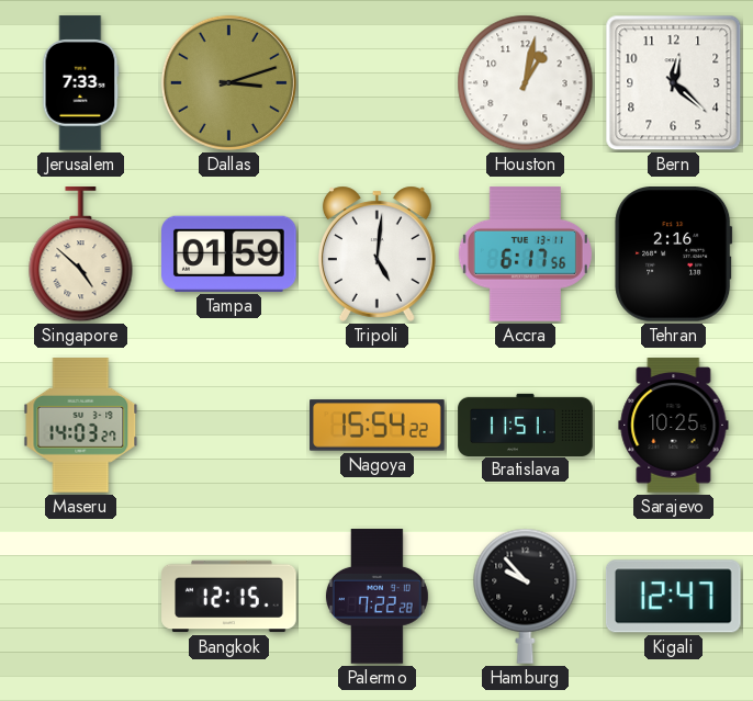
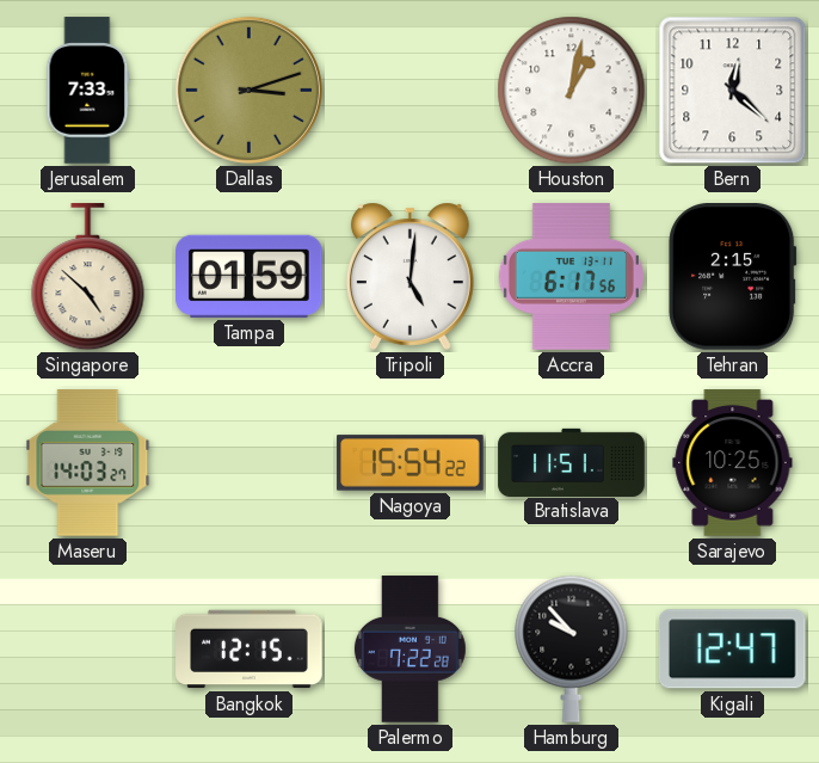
Tehran: 2:16 -> 2:15 (733, 277)
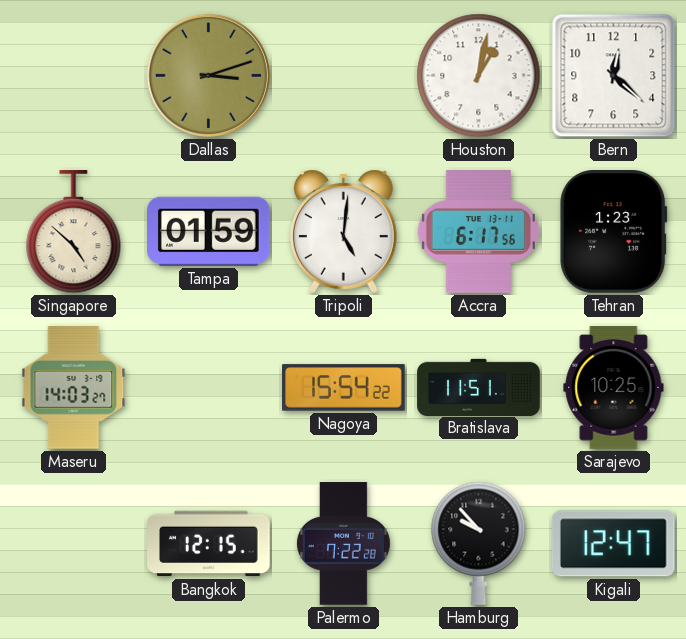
Jerusalem: 7:33 -> none (88, 91)
Tehran: 2:15 -> 1:23 (614, 232)
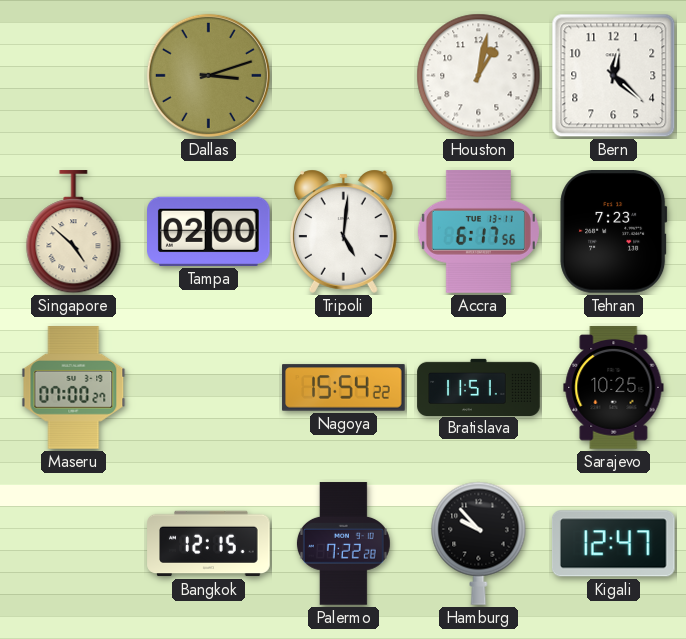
Tampa: 01:59 -> 02:00 (209, 231)
Tehran: 1:23 -> 7:23 (614, 232)
Maseru: 14:03 -> 07:00 (74, 388)
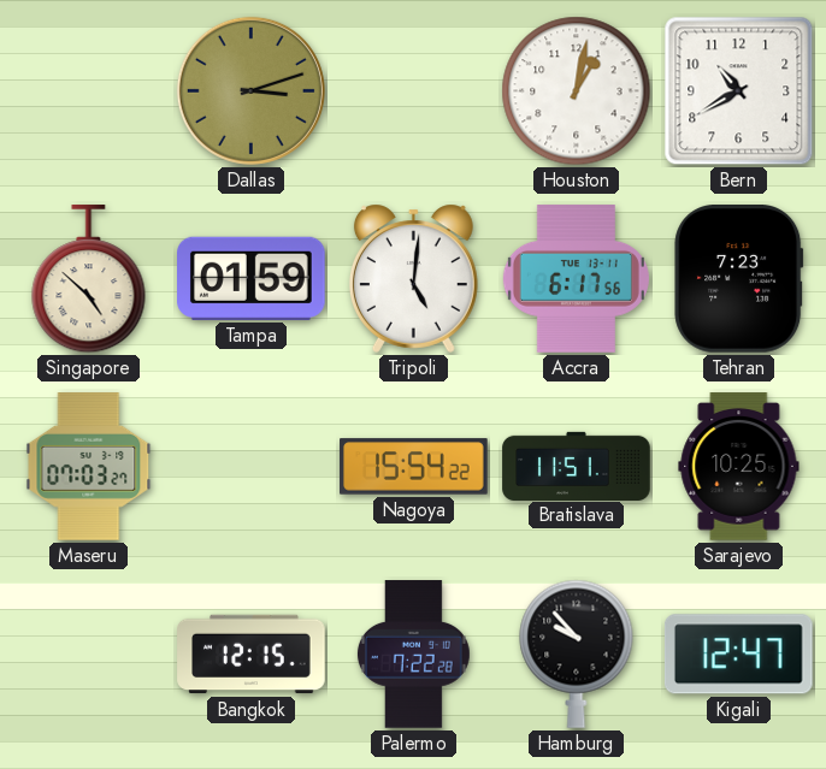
Bern: 12:22 -> 10:40 (739, 91)
Tampa: 02:00 -> 01:59 (252, 278)
Maseru: 07:00 -> 07:03 (89, 467)
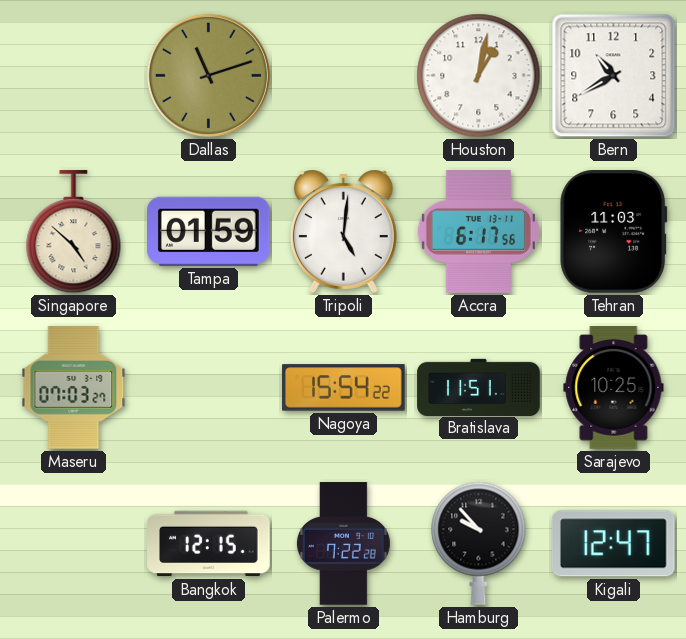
Dallas: 3:12 -> 11:12 (208, 75)
Tehran: 7:23 -> 11:03 (614, 232)
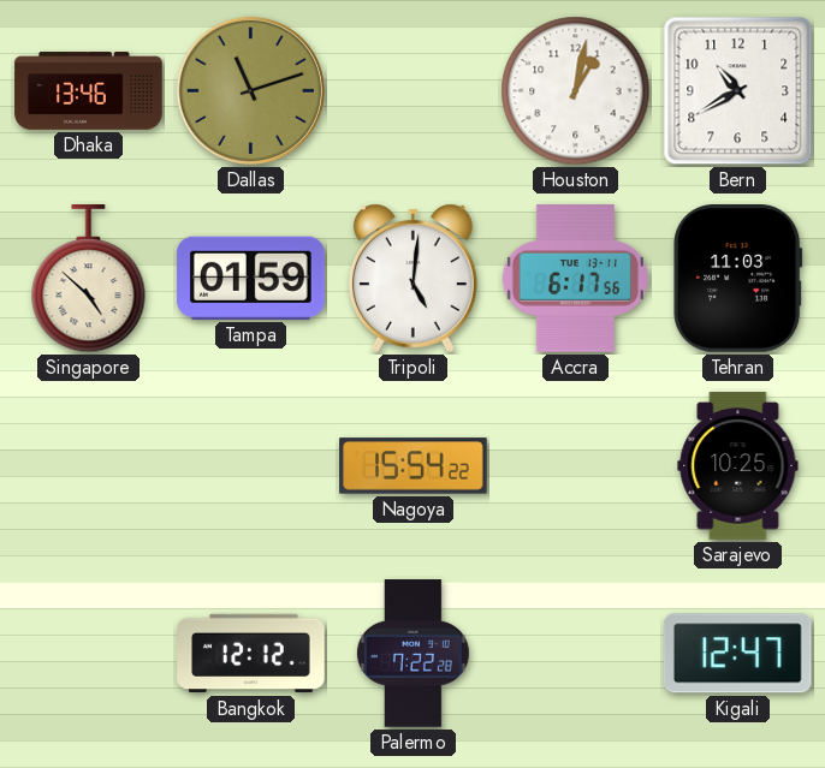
Dhaka: none -> 13:46 (89, 91)
Maseru: 07:03 -> none (74, 388)
Bratislava: 11:51 -> none (479, 387)
Bangkok: 12:15 -> 12:12 (251, 654)
Hamburg: 9:53 -> none (479, 543)
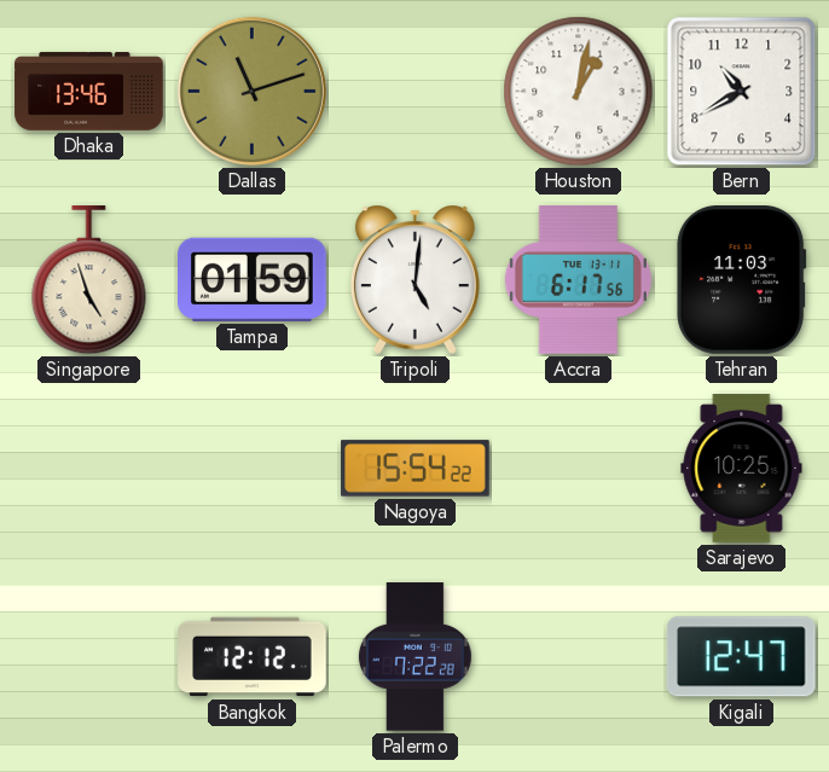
Singapore: 4:52 -> 4:57 (89, 280)
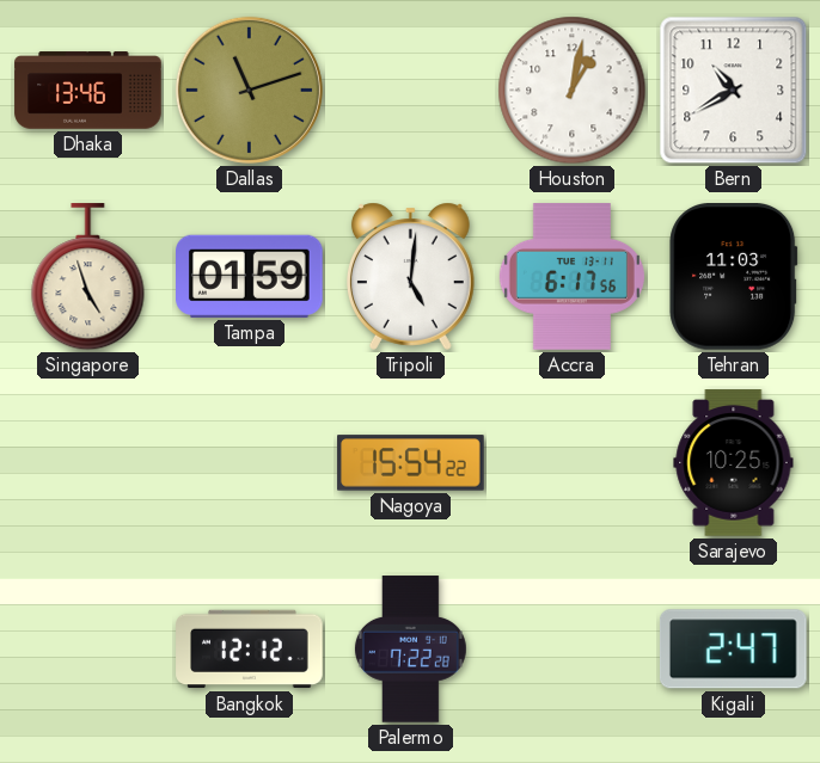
Kigali: 12:47 -> 2:47 (733, 650)
